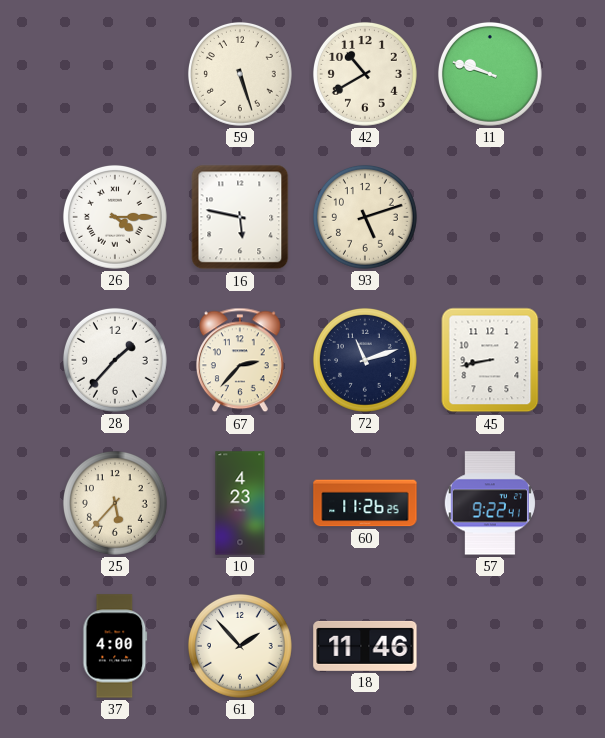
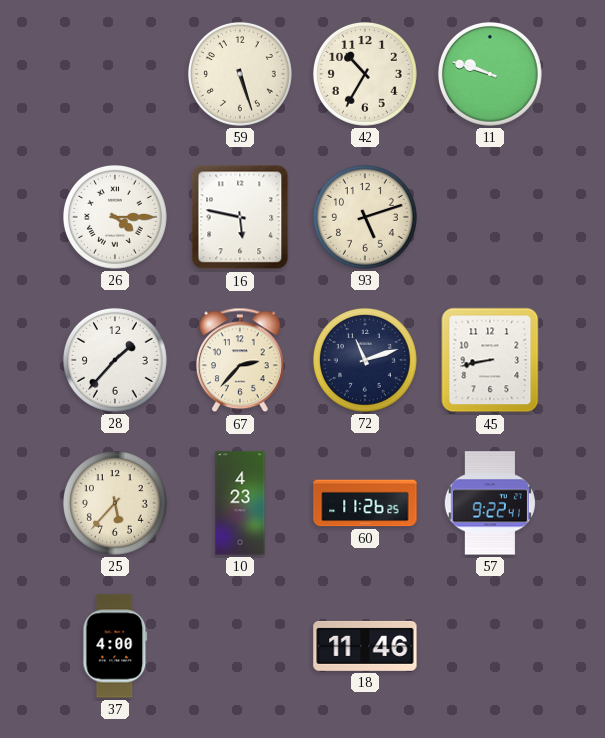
42: 10:40 -> 10:35 (365, 74)
61: 1:53 -> none (240, 646)
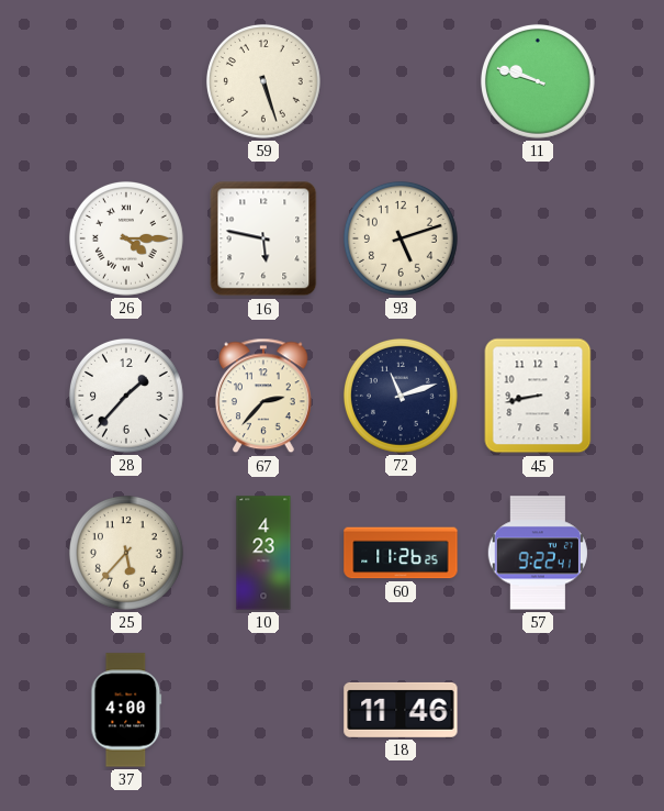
42: 10:35 -> none (365, 74)
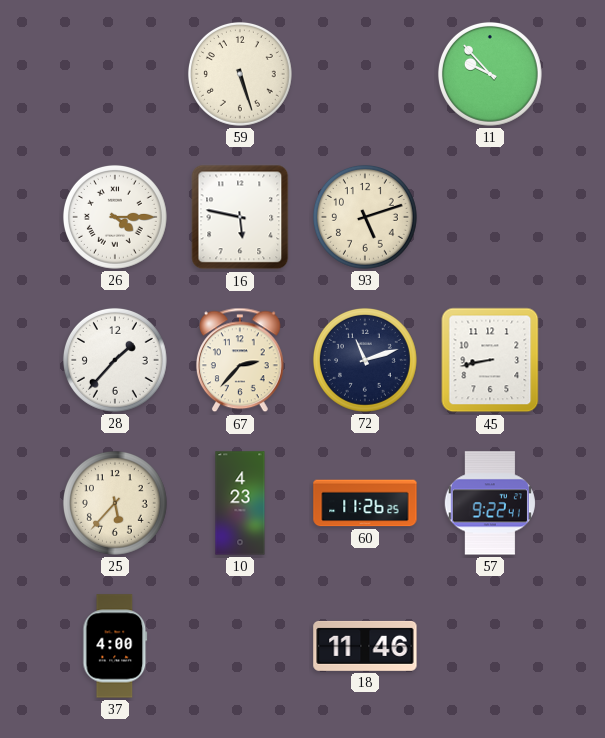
11: 9:48 -> 9:53 (490, 74)
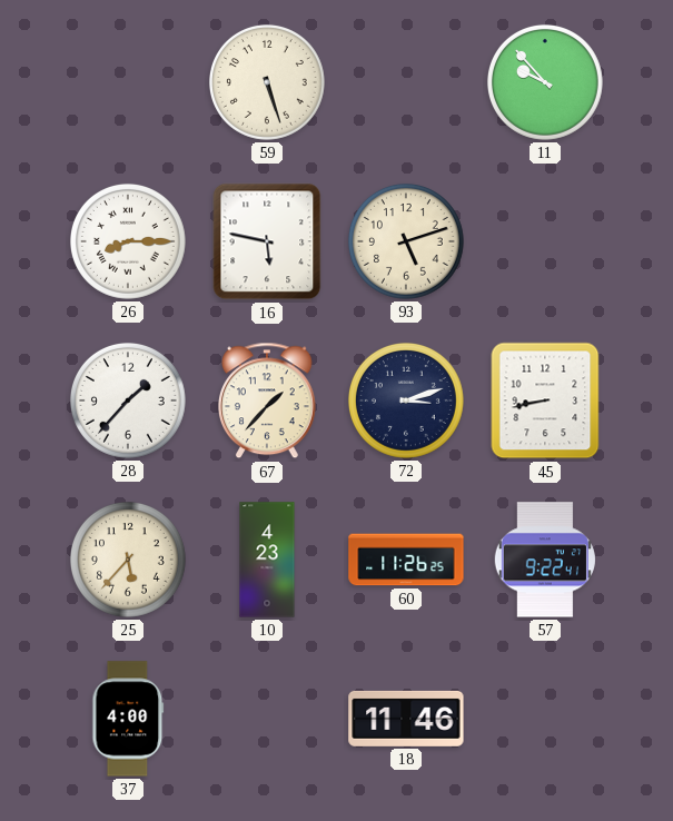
26: 4:15 -> 8:15 (128, 241)
67: 2:37 -> 1:37 (267, 400)
72: 11:12 -> 3:12 (406, 400)
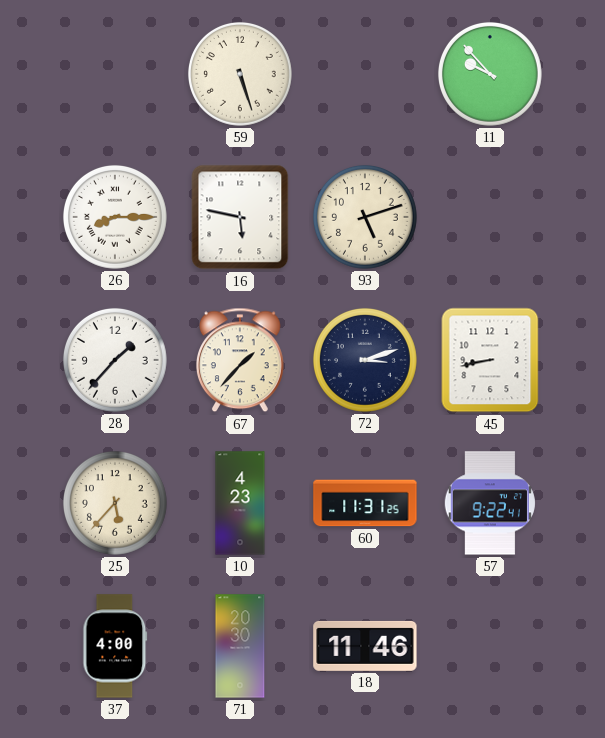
60: 11:26 -> 11:31 (365, 503)
71: none -> 20:30 (240, 646)
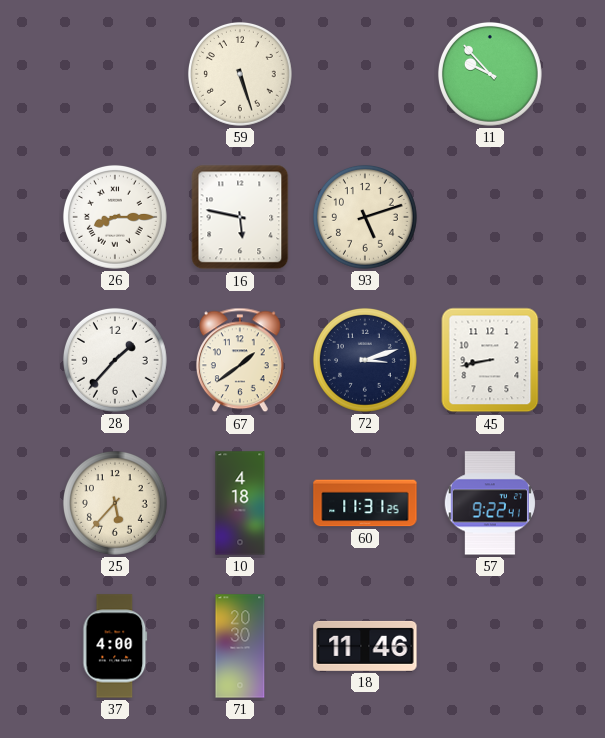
67: 1:37 -> 1:39 (240, 360)
10: 4:23 -> 4:18 (240, 503)
